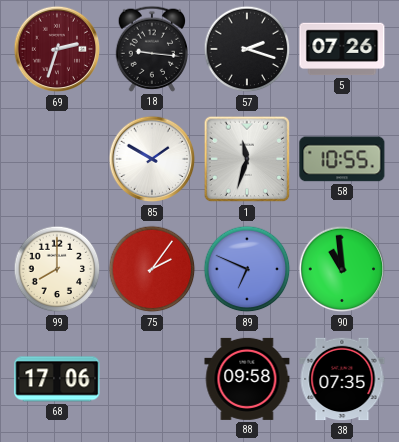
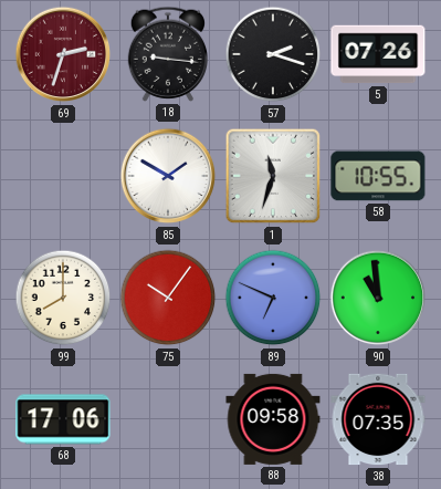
75: 2:06 -> 10:06 (168, 298)
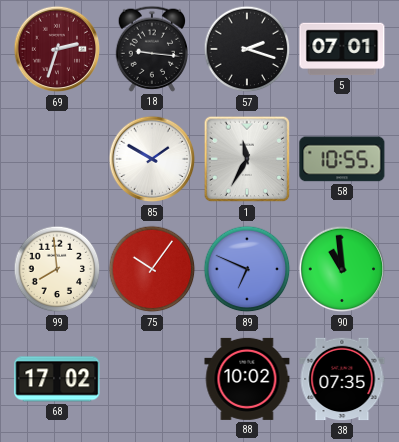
5: 07:26 -> 07:01 (342, 49)
1: 11:33 -> 11:35 (247, 159)
99: 8:00 -> 7:59 (57, 269)
68: 17:06 -> 17:02 (57, 379)
88: 09:58 -> 10:02 (247, 379)
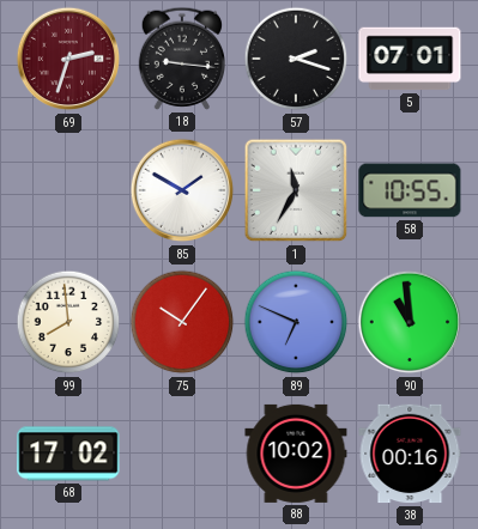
38: 07:35 -> 00:16 (410, 454)
